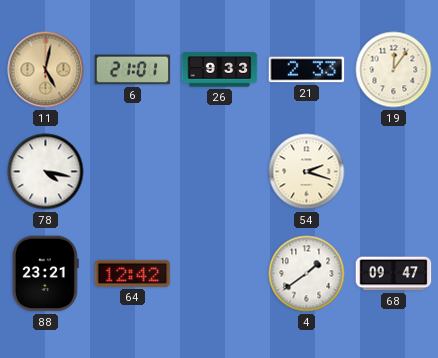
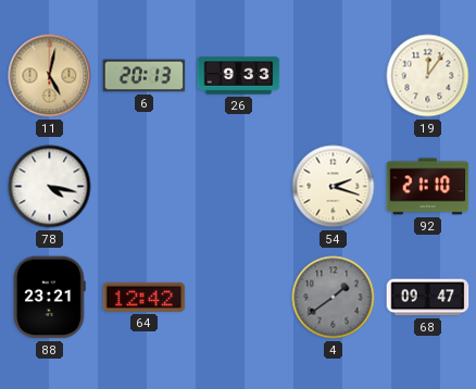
6: 21:01 -> 20:13 (145, 76)
21: 2:33 -> none (307, 70)
92: none -> 21:10 (428, 187)
4 dial: white -> grey (334, 298)
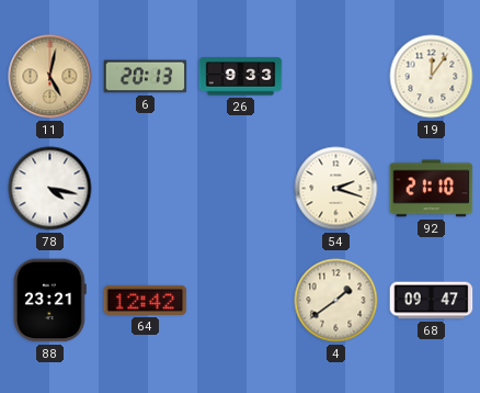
4 dial: grey -> cream (336, 301)
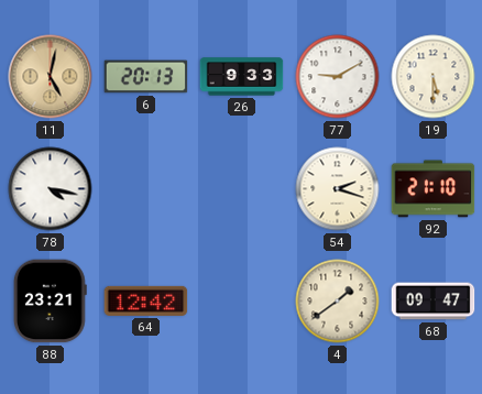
77: none -> 9:10 (338, 77)
19: 12:06 -> 5:30 (434, 77)
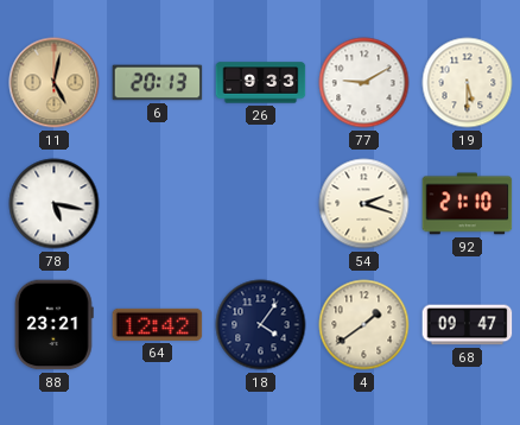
78: 4:17 -> 5:17 (55, 204)
18: none -> 4:06 (261, 325)
